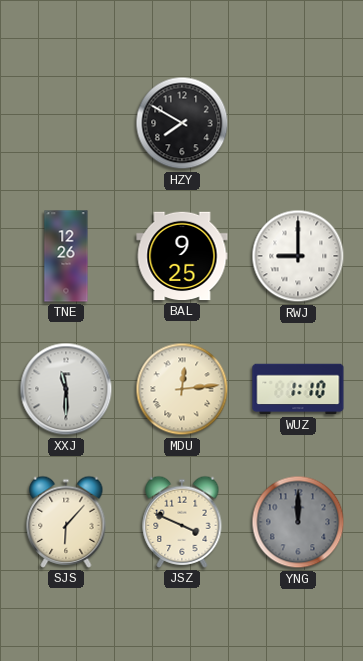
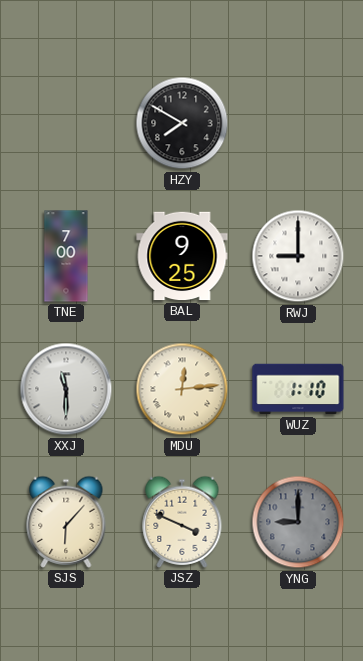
TNE: 12:26 -> 7:00 (66, 256)
YNG: 12:00 -> 9:00 (298, 522)
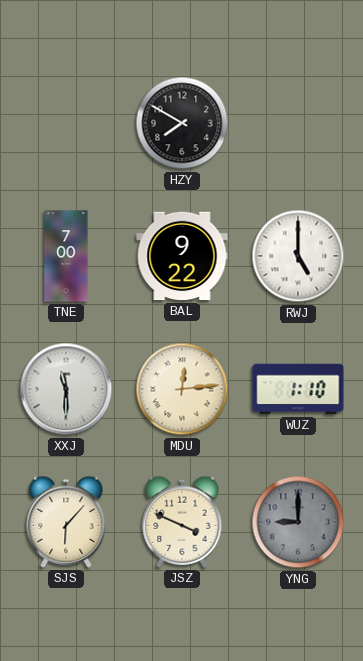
BAL: 9:25 -> 9:22 (182, 256)
RWJ: 9:00 -> 5:00 (298, 256)
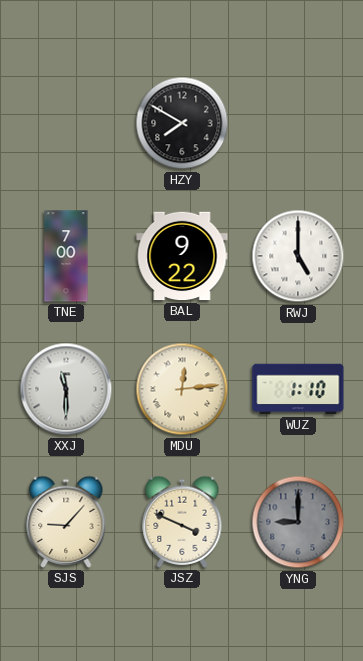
SJS: 6:07 -> 9:07 (66, 522)
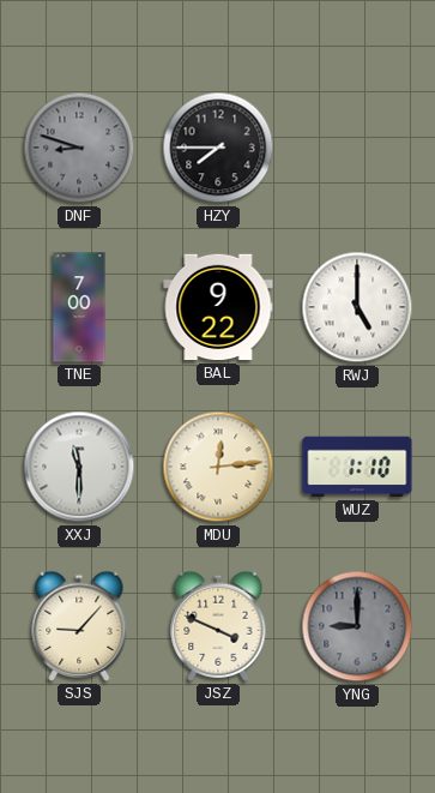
DNF: none -> 8:48 (79, 148)
HZY: 7:50 -> 7:45 (218, 148)
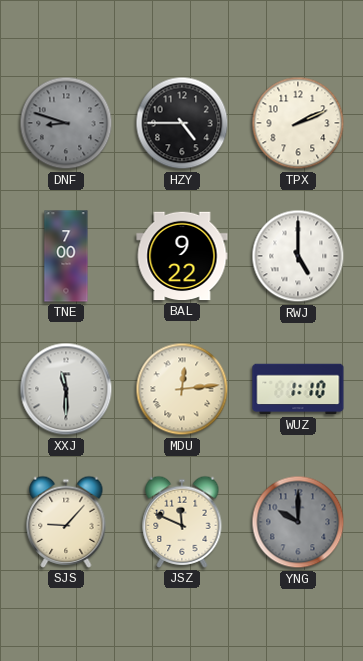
HZY: 7:45 -> 4:45 (182, 123)
TPX: none -> 2:11 (298, 123)
JSZ: 3:49 -> 11:49 (182, 522)
YNG: 9:00 -> 10:00 (298, 522)
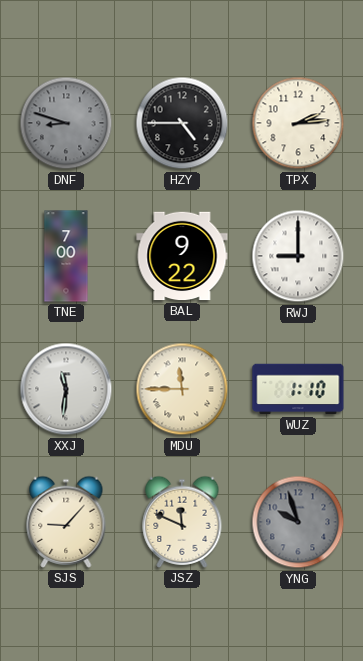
TPX: 2:11 -> 2:14 (298, 123)
RWJ: 5:00 -> 9:00 (298, 256)
XXJ: 11:30 -> 11:31 (66, 389)
MDU: 12:14 -> 11:45 (182, 389)
YNG: 10:00 -> 9:57 (298, 522)
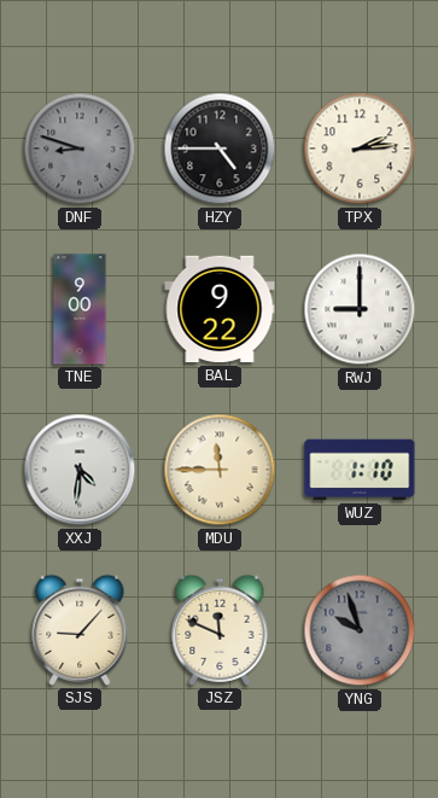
TNE: 7:00 -> 9:00 (80, 309)
XXJ: 11:31 -> 4:31 (80, 470)
